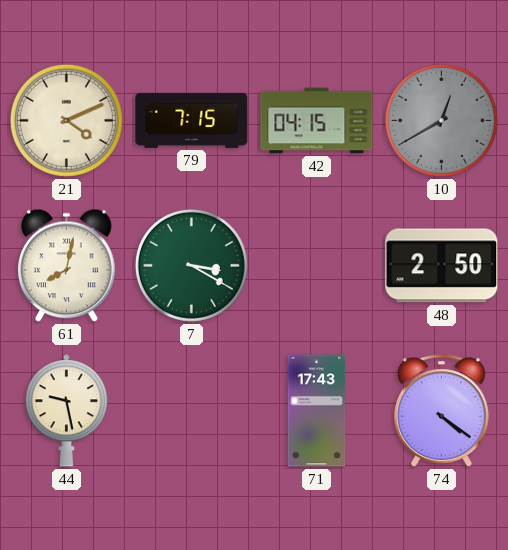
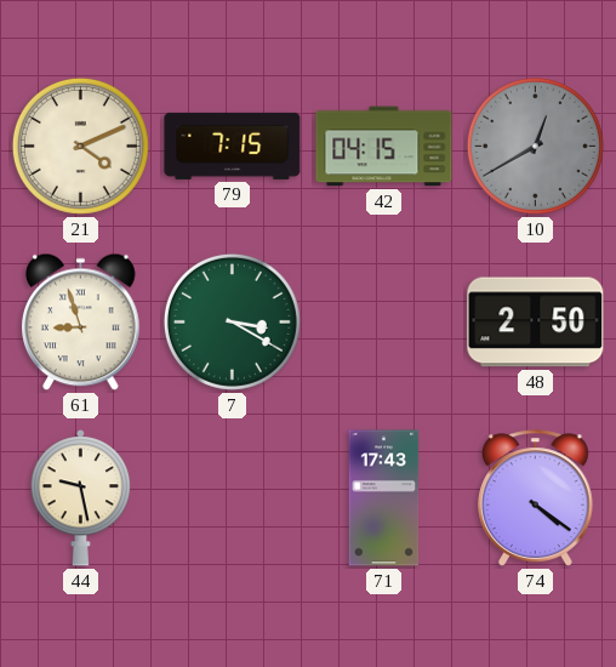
61: 8:02 -> 8:57 (81, 323)
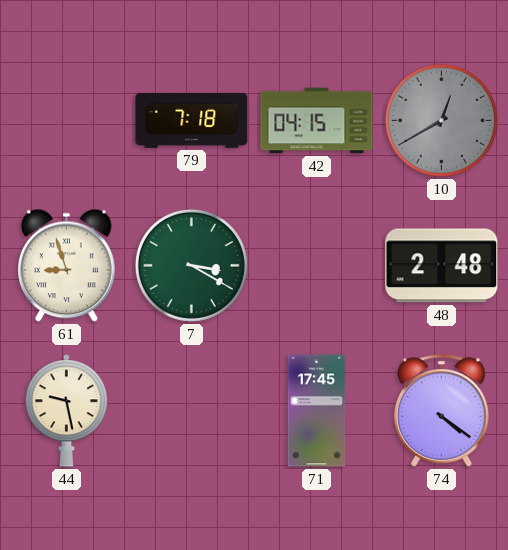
21: 4:11 -> none (80, 146)
79: 7:15 -> 7:18 (192, 120)
48: 2:50 -> 2:48 (442, 266)
71: 17:43 -> 17:45 (317, 411)
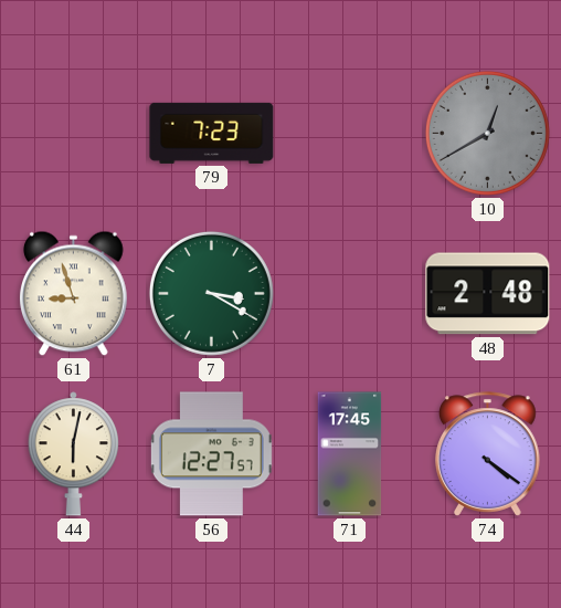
79: 7:18 -> 7:23 (212, 133)
42: 04:15 -> none (317, 121)
44: 9:28 -> 6:02 (73, 454)
56: none -> 12:27 (211, 454)
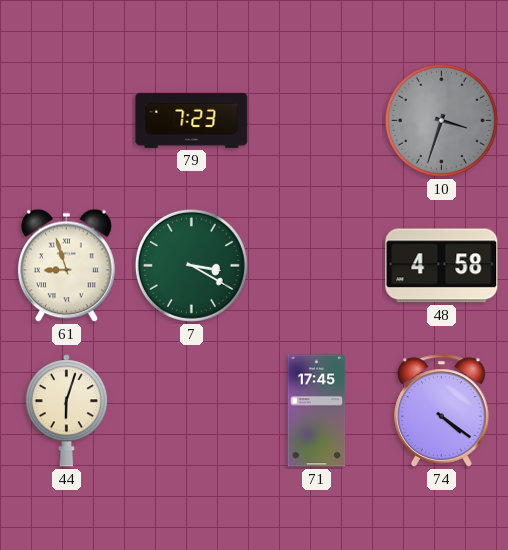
10: 12:40 -> 3:33 (441, 120)
48: 2:48 -> 4:58 (442, 266)
44: 6:02 -> 6:03 (66, 411)
56: 12:27 -> none (211, 454)
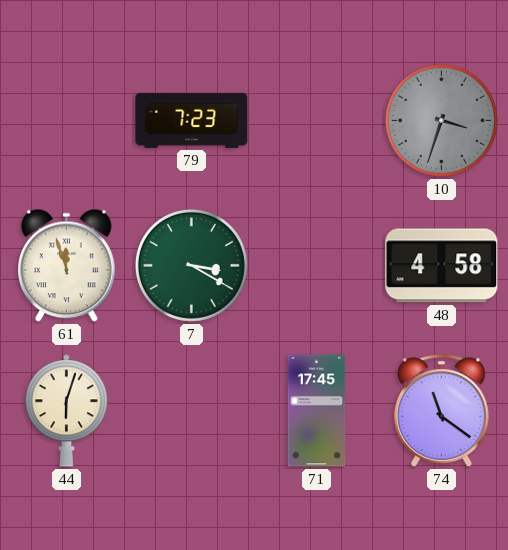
61: 8:57 -> 11:57 (67, 266)
74: 4:21 -> 11:21 (442, 411)
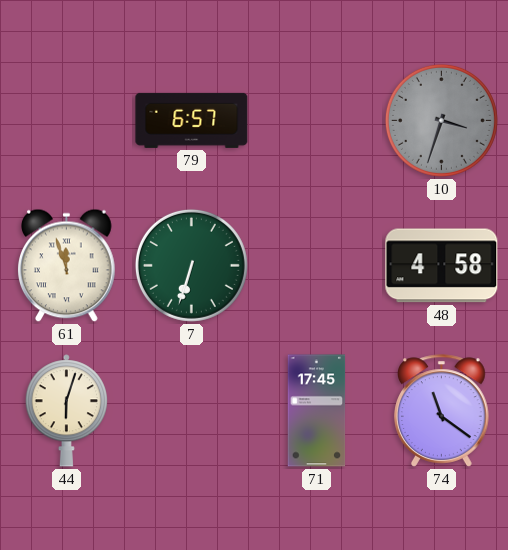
79: 7:23 -> 6:57 (192, 120)
7: 3:20 -> 6:33 (191, 265)
